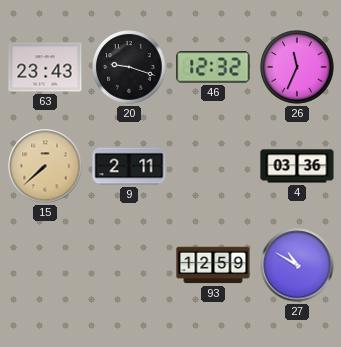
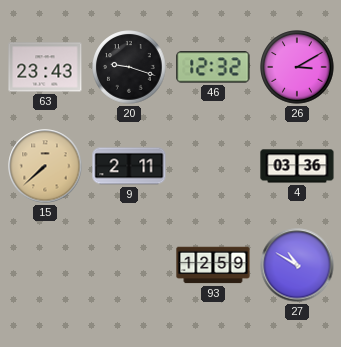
26: 11:34 -> 3:10 (297, 67)
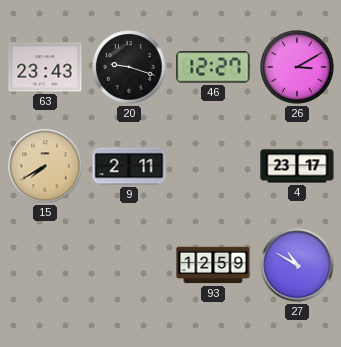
46: 12:32 -> 12:27 (213, 67)
15: 7:38 -> 7:40 (45, 166)
4: 03:36 -> 23:17 (297, 166)
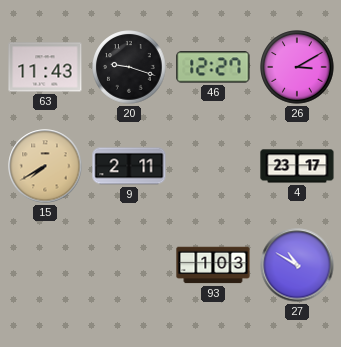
63: 23:43 -> 11:43 (45, 67)
93: 12:59 -> 1:03 (213, 265)
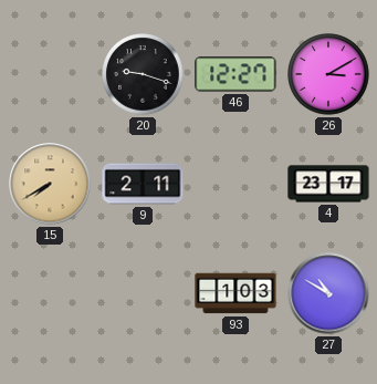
63: 11:43 -> none (45, 67)
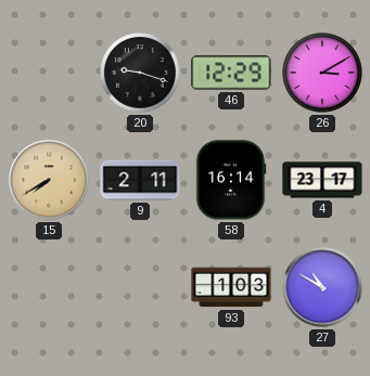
46: 12:27 -> 12:29 (231, 73)
58: none -> 16:14 (231, 180)
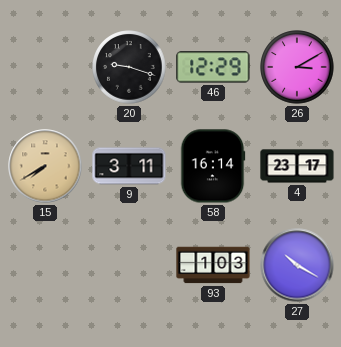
9: 2:11 -> 3:11 (129, 166)
27: 10:50 -> 10:20 (297, 265)
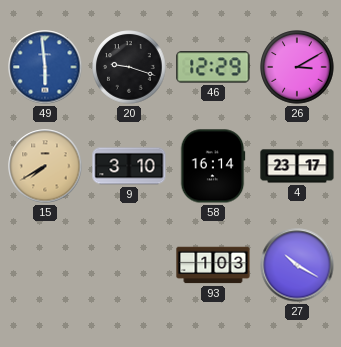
49: none -> 5:59 (45, 67)
9: 3:11 -> 3:10 (129, 166)
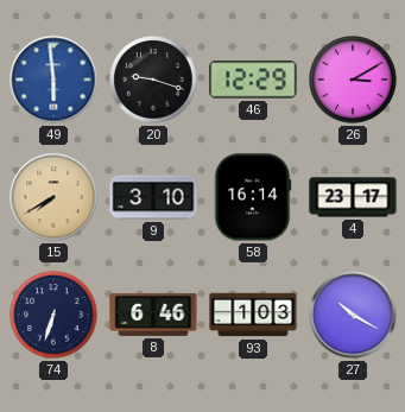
74: none -> 6:33 (53, 315)
8: none -> 6:46 (153, 315)
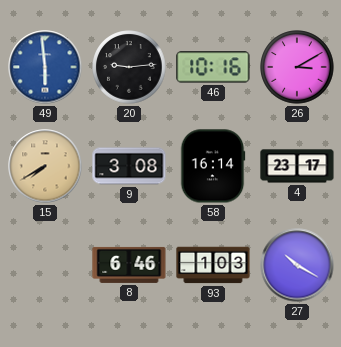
20: 9:18 -> 9:14 (129, 67)
46: 12:29 -> 10:16 (213, 67)
9: 3:10 -> 3:08 (129, 166)
74: 6:33 -> none (53, 315)
